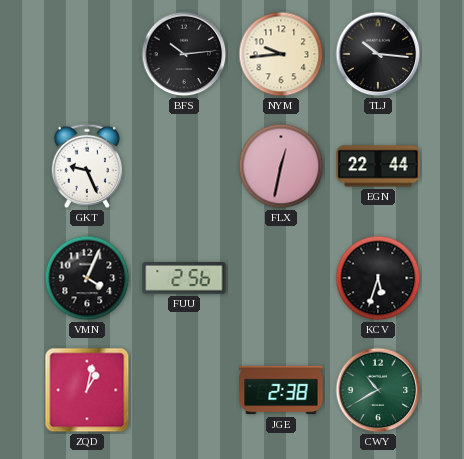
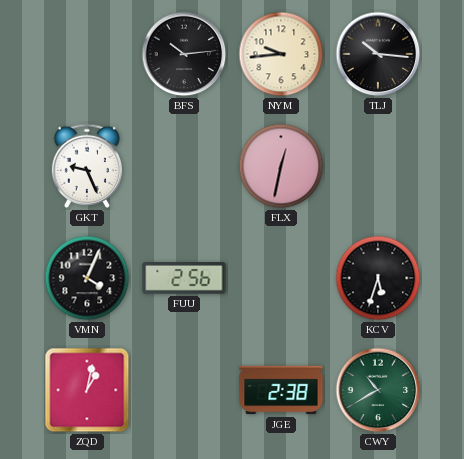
EGN: 22:44 -> none (378, 166)
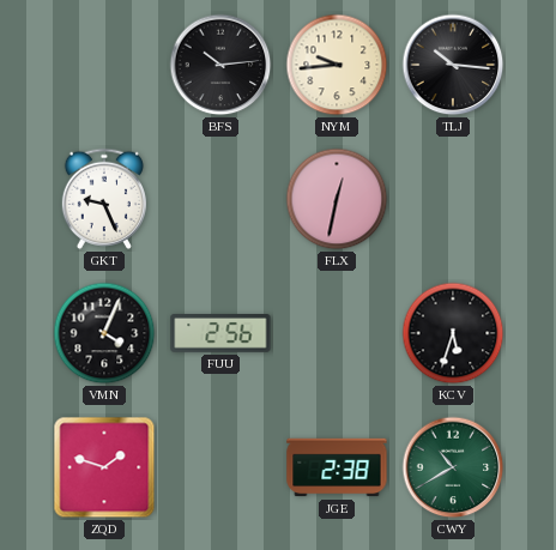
ZQD: 1:02 -> 1:48 (104, 467)
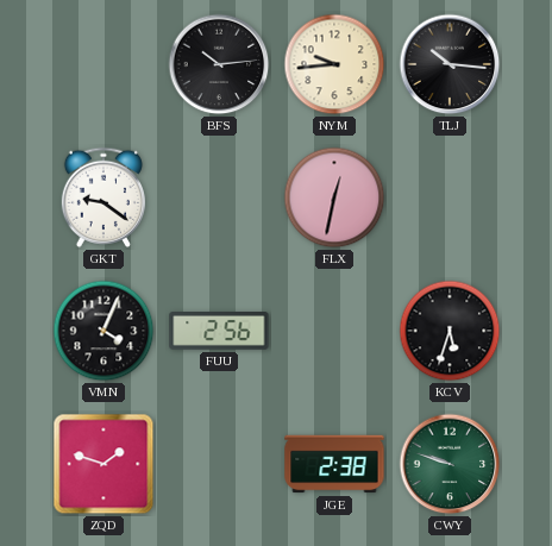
GKT: 9:26 -> 9:21 (103, 197)
CWY: 10:40 -> 9:48 (450, 464)
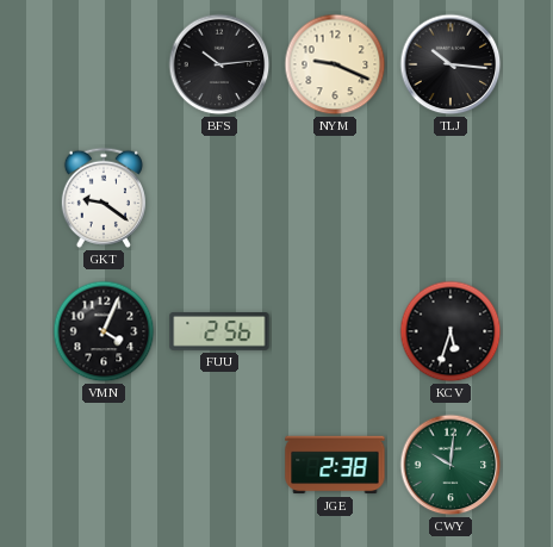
NYM: 9:44 -> 9:19 (335, 64)
FLX: 12:32 -> none (334, 197)
ZQD: 1:48 -> none (103, 464)
CWY: 9:48 -> 10:01 (451, 465)
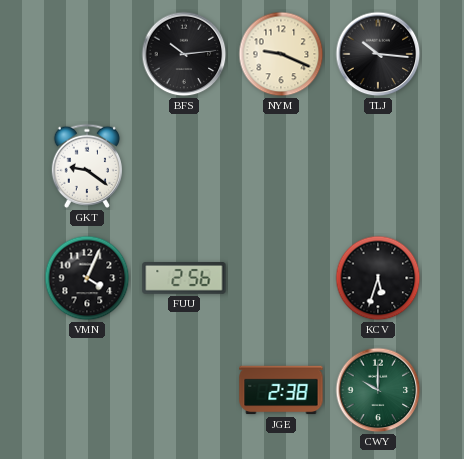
CWY: 10:01 -> 10:00 (378, 390)
